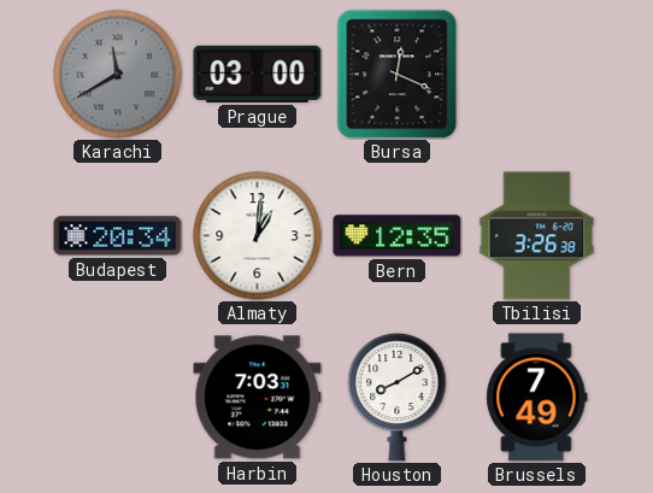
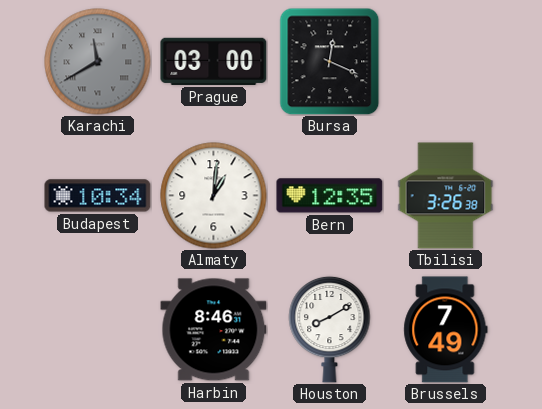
Budapest: 20:34 -> 10:34 (98, 196)
Harbin: 7:03 -> 8:46 (214, 330)
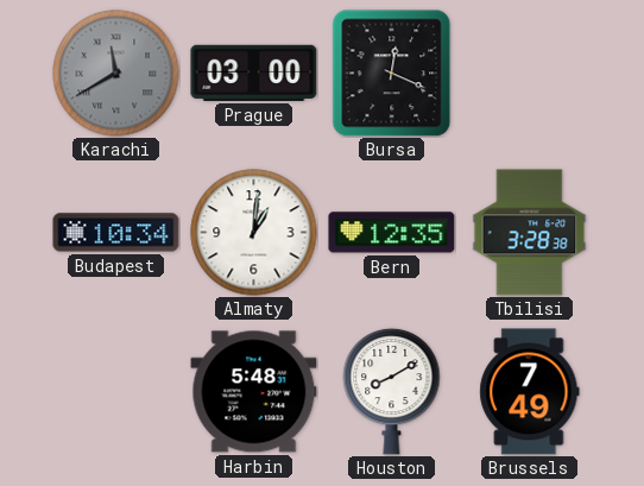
Tbilisi: 3:26 -> 3:28 (530, 233)
Harbin: 8:46 -> 5:48 (254, 392)
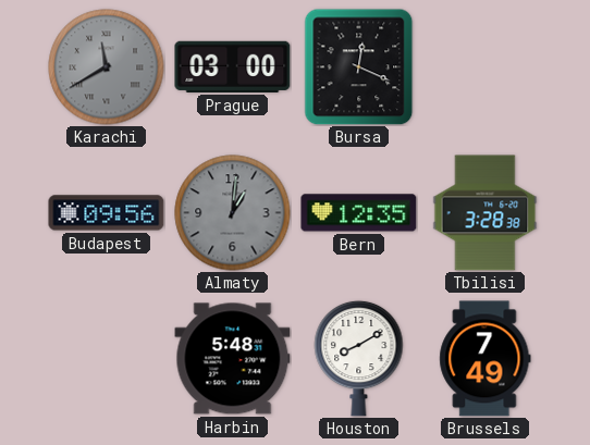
Budapest: 10:34 -> 09:56 (107, 213)
Almaty dial: white -> grey (233, 213)
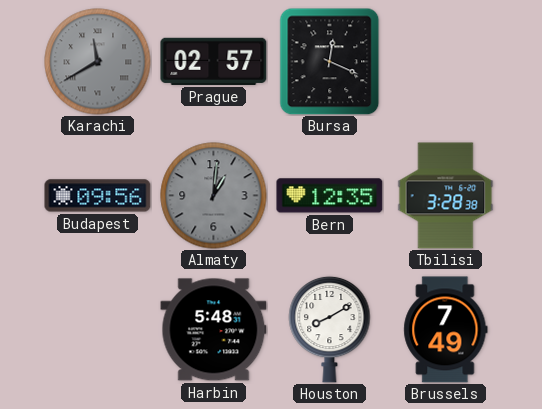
Prague: 03:00 -> 02:57 (214, 61)
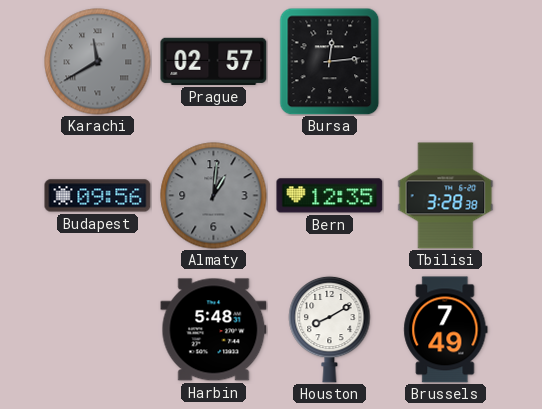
Bursa: 12:19 -> 12:14 (330, 61)
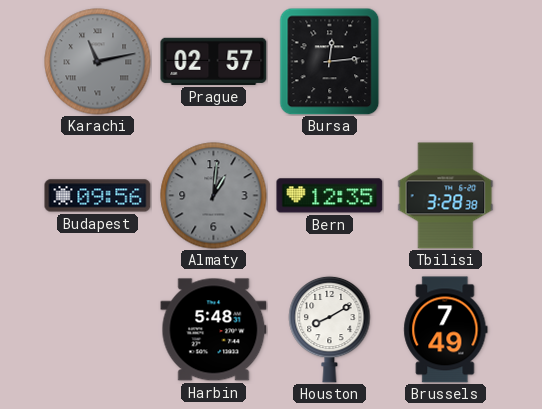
Karachi: 11:40 -> 11:13 (98, 62)
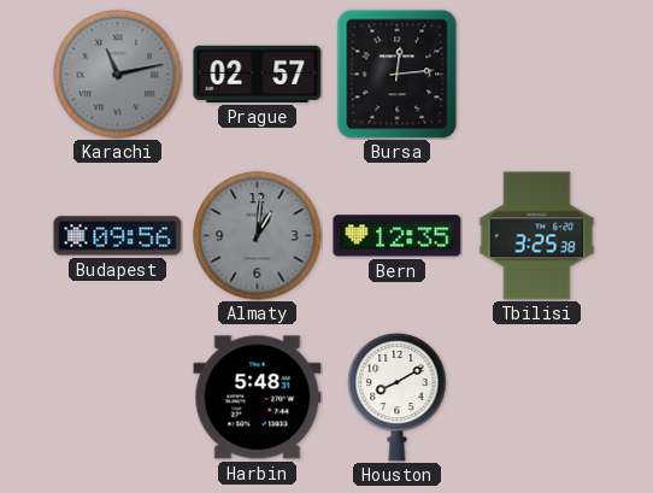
Tbilisi: 3:28 -> 3:25 (537, 236)
Brussels: 7:49 -> none (446, 330)
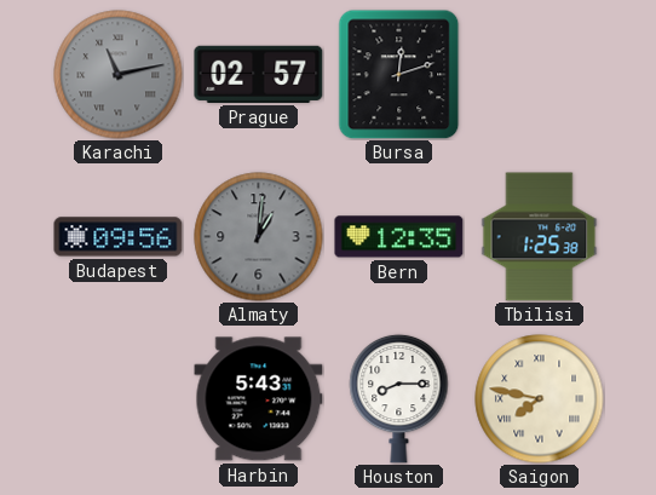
Bursa: 12:14 -> 12:12 (399, 74)
Tbilisi: 3:25 -> 1:25 (540, 237)
Harbin: 5:48 -> 5:43 (259, 399)
Houston: 8:10 -> 8:15 (399, 398)
Saigon: none -> 7:47 (540, 399)
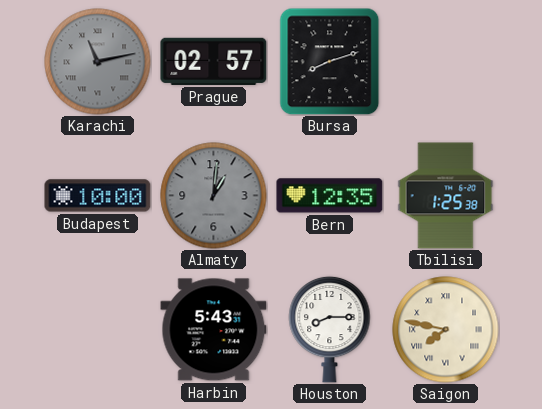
Bursa: 12:12 -> 8:12 (330, 61)
Budapest: 09:56 -> 10:00 (98, 196)
